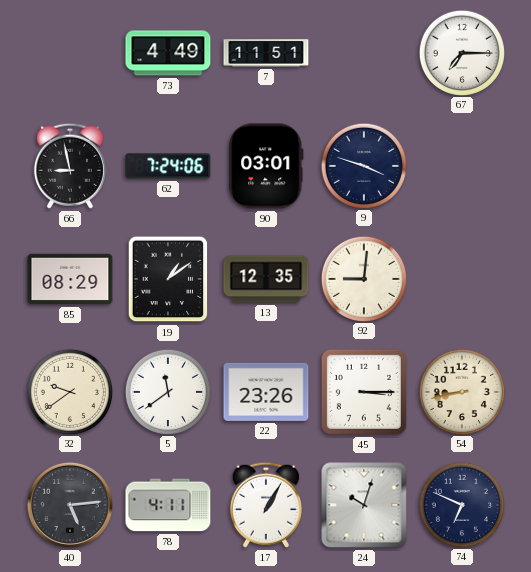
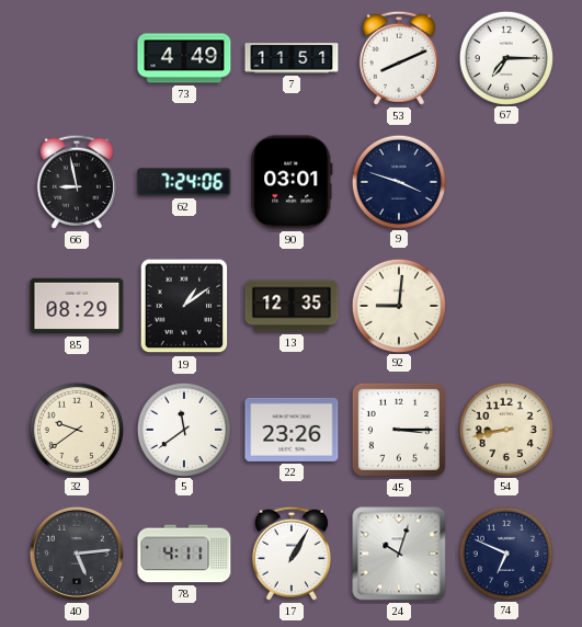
53: none -> 8:11 (399, 58)
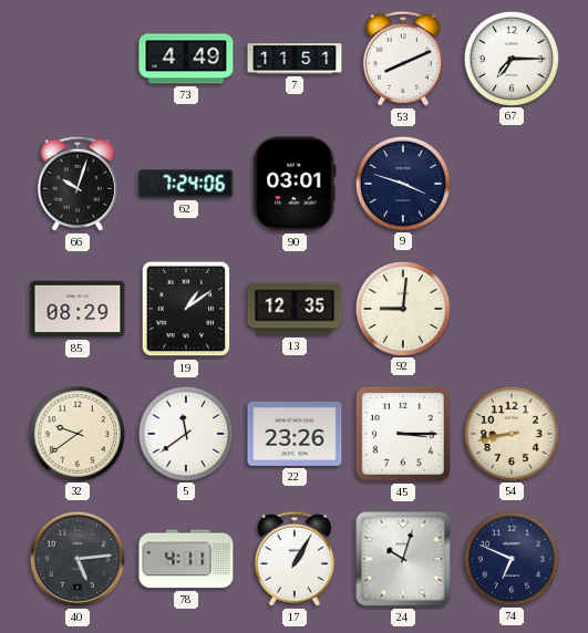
66: 8:58 -> 10:03 (78, 184)
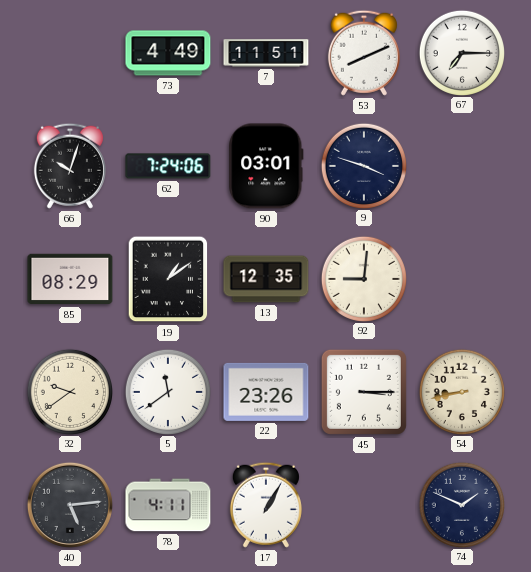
24: 10:03 -> none (403, 559)
74: 6:49 -> 1:49 (461, 504)
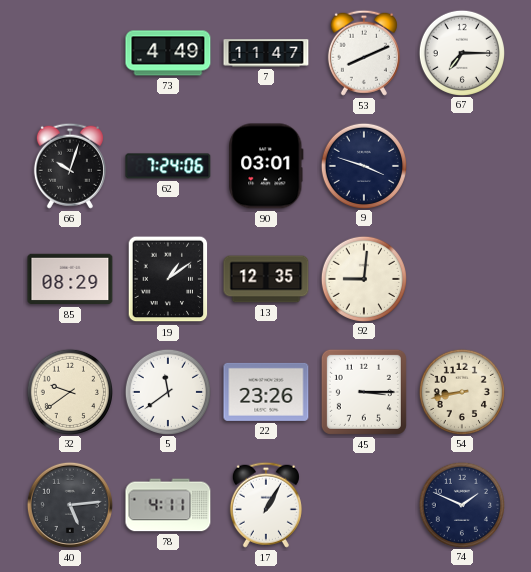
7: 11:51 -> 11:47 (266, 53)
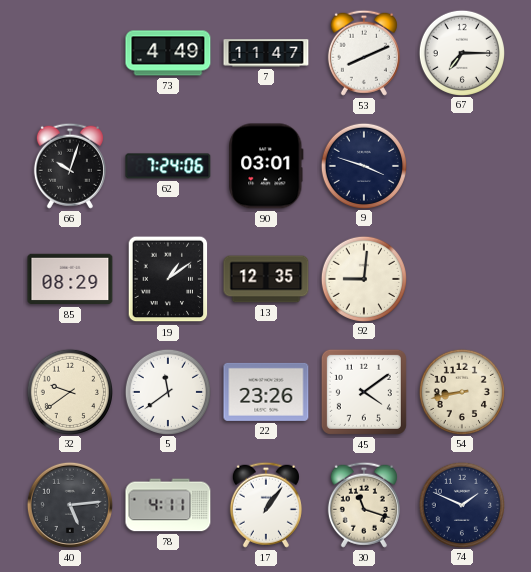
45: 3:15 -> 4:09 (364, 392)
17: 1:05 -> 1:06 (266, 505)
30: none -> 11:18 (364, 505)
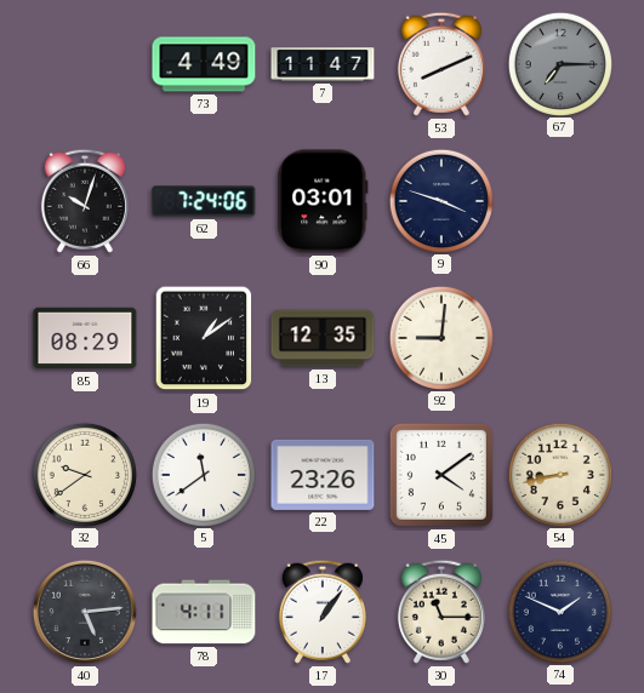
67 dial: white -> grey (559, 63)
30: 11:18 -> 11:15 (441, 612)
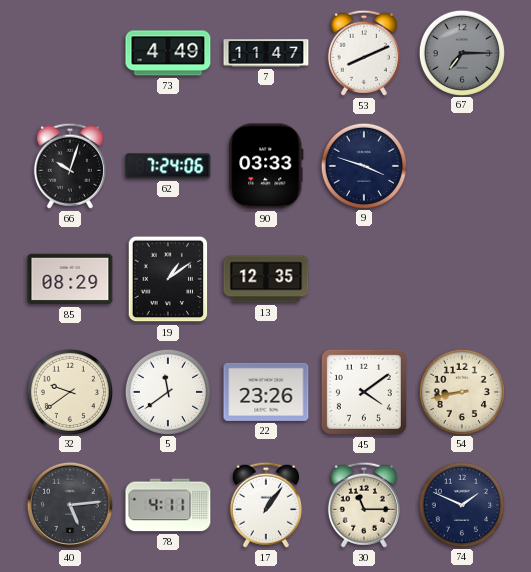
90: 03:01 -> 03:33 (266, 166)
92: 9:01 -> none (440, 337)
